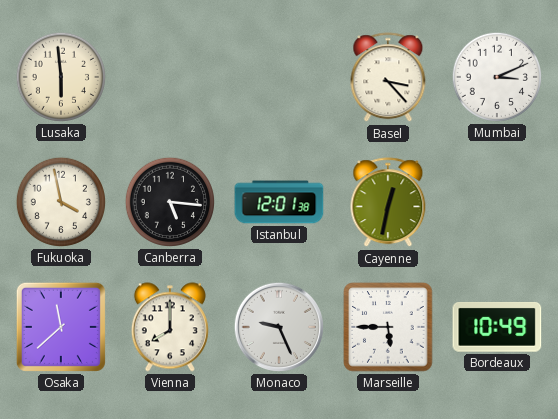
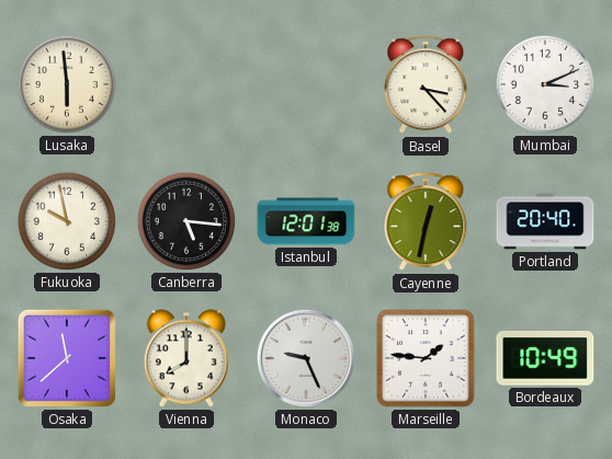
Fukuoka: 3:58 -> 9:58 (67, 221)
Portland: none -> 20:40 (545, 221)
Marseille: 5:45 -> 1:46 (426, 358)
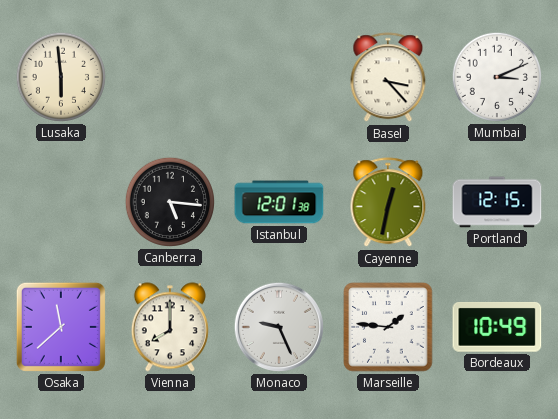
Fukuoka: 9:58 -> none (67, 221)
Portland: 20:40 -> 12:15 (497, 202)
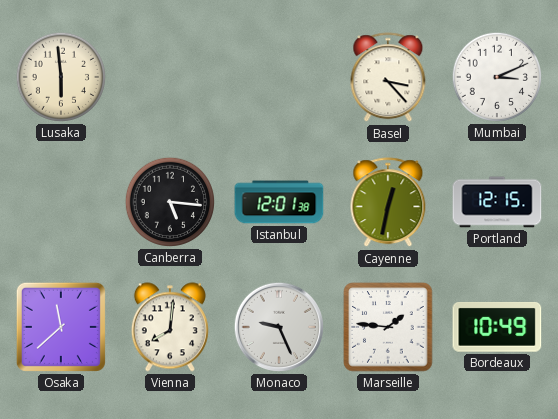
Vienna: 8:00 -> 8:01 (170, 327)
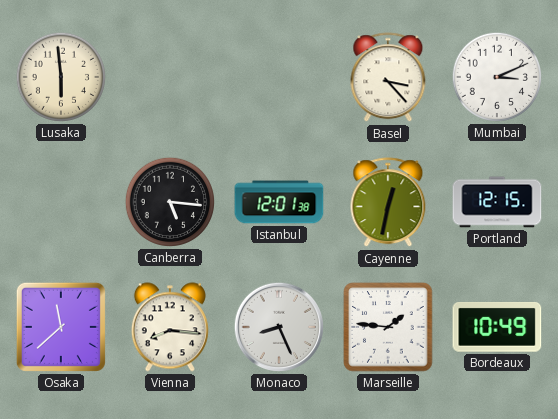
Vienna: 8:01 -> 8:16 (170, 327)
Monaco: 9:26 -> 8:26 (279, 327)
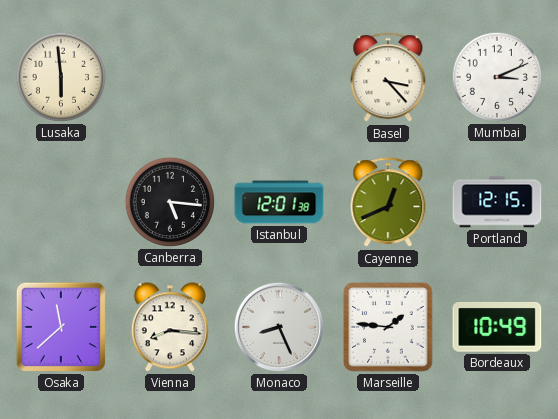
Cayenne: 12:32 -> 12:41 (388, 203)
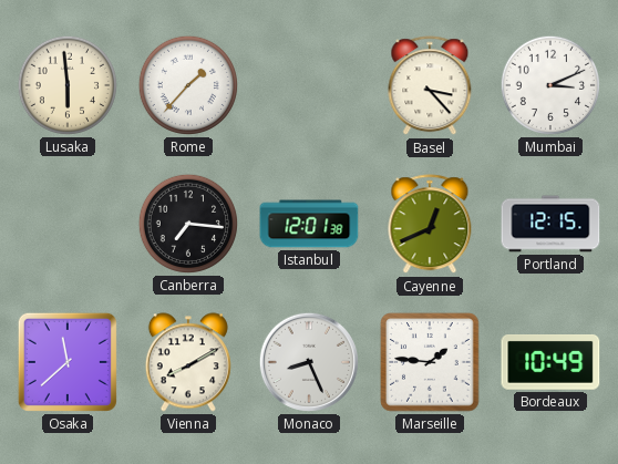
Rome: none -> 1:37 (188, 85)
Canberra: 5:16 -> 7:16 (188, 224)
Vienna: 8:16 -> 8:10 (188, 362)
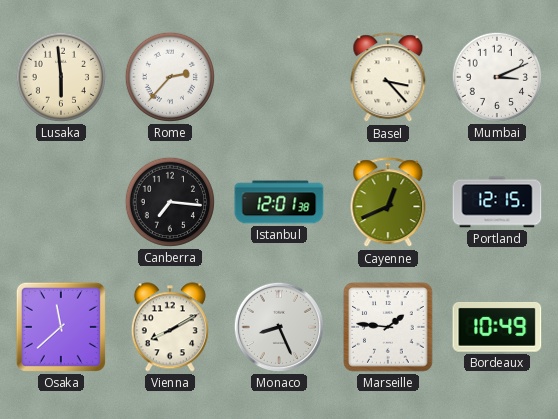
Rome: 1:37 -> 2:37 (170, 77)
